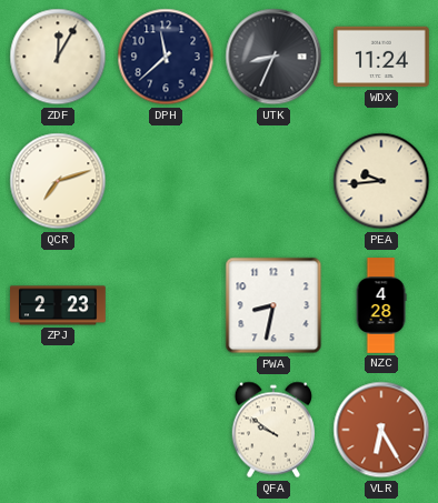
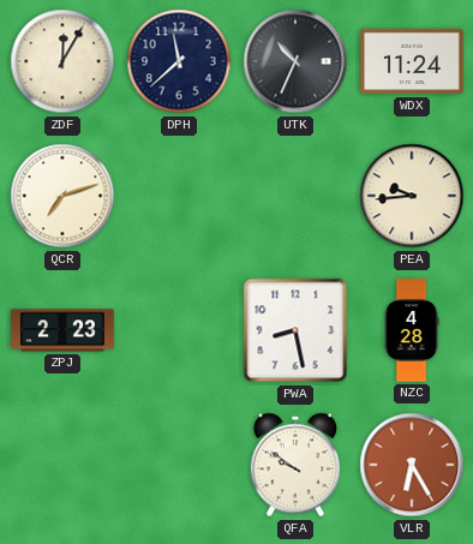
UTK: 8:34 -> 10:34 (295, 61)
PWA: 8:32 -> 8:28 (295, 330)
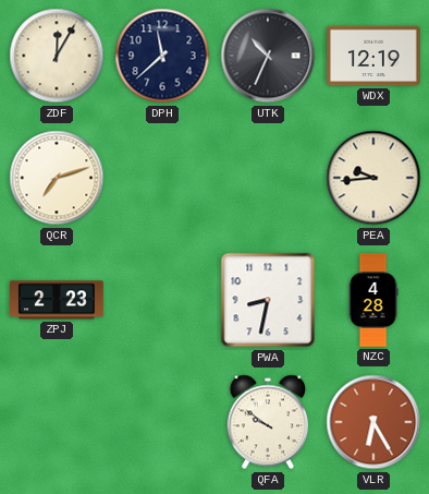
WDX: 11:24 -> 12:19 (375, 56)
PWA: 8:28 -> 8:32 (268, 300)
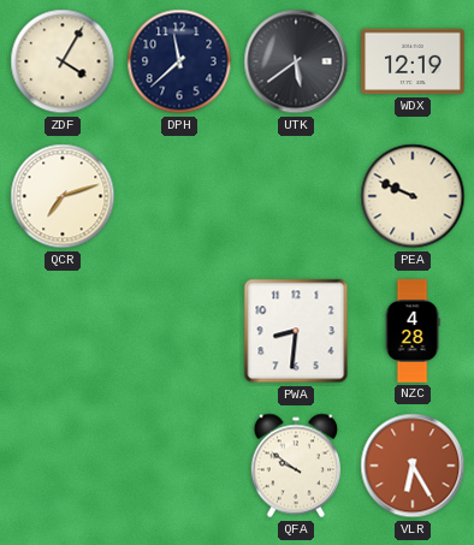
ZDF: 12:05 -> 4:05 (63, 61)
UTK: 10:34 -> 5:39 (296, 61)
PEA: 9:44 -> 9:49 (413, 196)
ZPJ: 2:23 -> none (57, 300)
PWA: 8:32 -> 8:31 (296, 331)
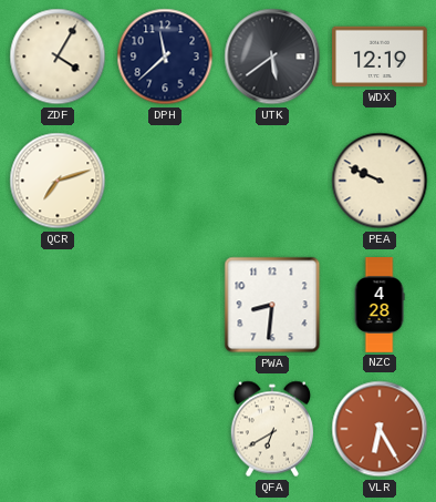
QFA: 9:51 -> 6:40 (271, 429)
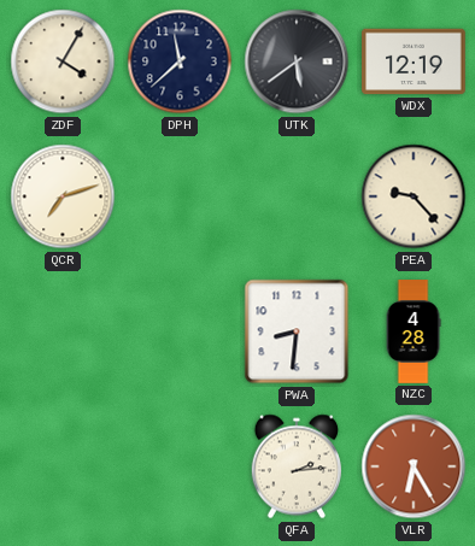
PEA: 9:49 -> 9:23 (414, 196)
QFA: 6:40 -> 2:14 (295, 466)
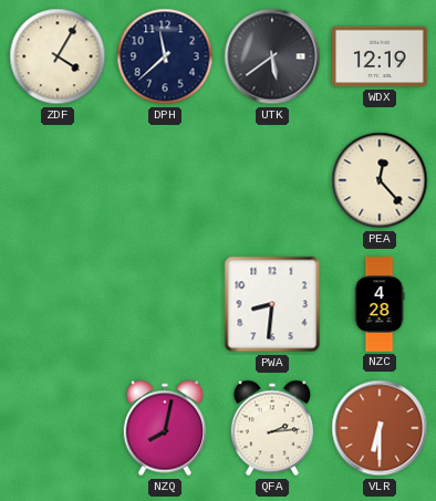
QCR: 7:12 -> none (63, 196)
PEA: 9:23 -> 12:23 (380, 180)
NZQ: none -> 8:02 (164, 428)
VLR: 6:25 -> 6:30 (380, 428)
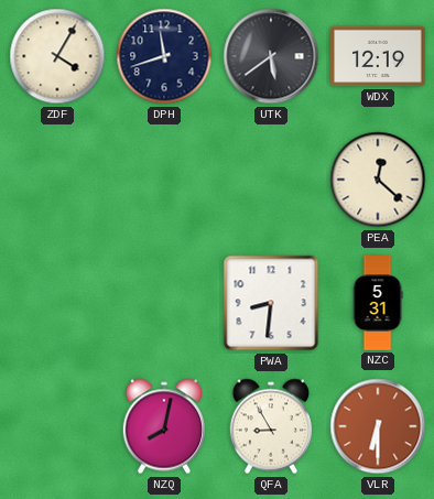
DPH: 11:38 -> 11:42 (164, 56)
PEA: 12:23 -> 12:22 (378, 180)
NZC: 4:28 -> 5:31 (378, 303)
QFA: 2:14 -> 8:55 (270, 426)
